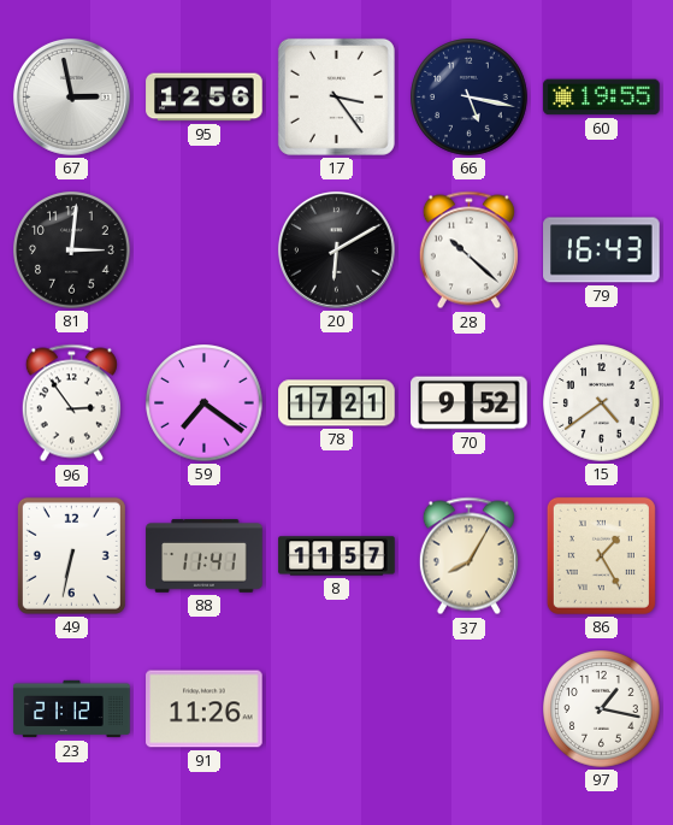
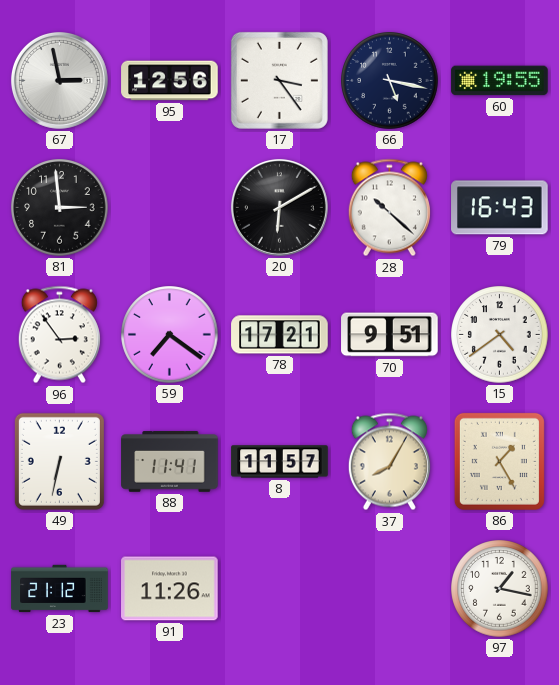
81: 3:01 -> 2:59 (60, 208)
70: 9:52 -> 9:51 (390, 335)
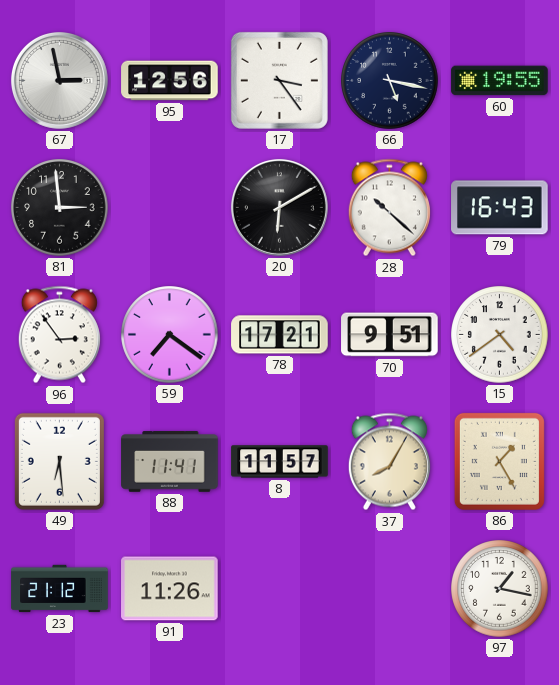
49: 6:32 -> 6:29 (59, 461)
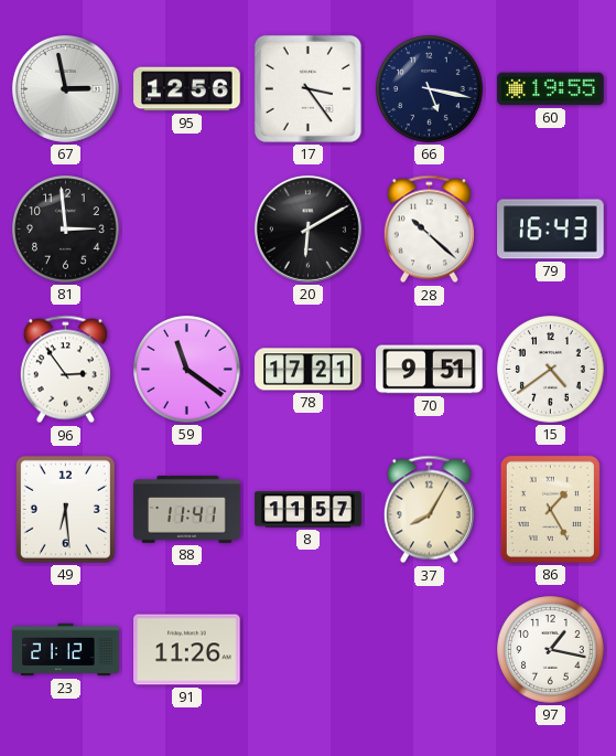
59: 7:21 -> 11:21 (187, 370)
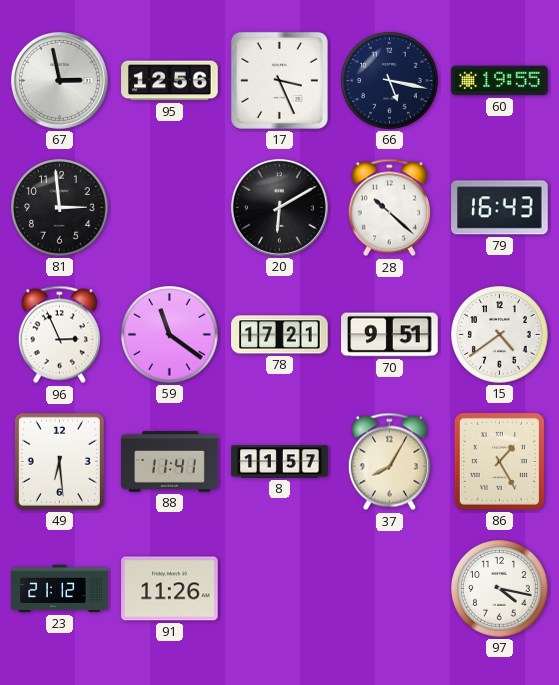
17: 3:24 -> 3:26 (279, 80)
96: 2:54 -> 2:56 (59, 335)
97: 1:17 -> 4:17 (500, 589)
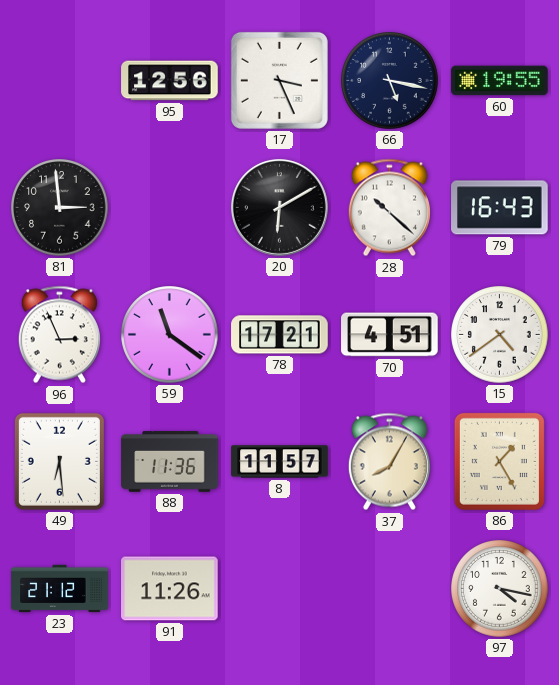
67: 2:58 -> none (59, 80)
70: 9:51 -> 4:51 (390, 335)
88: 11:41 -> 11:36 (170, 462)
